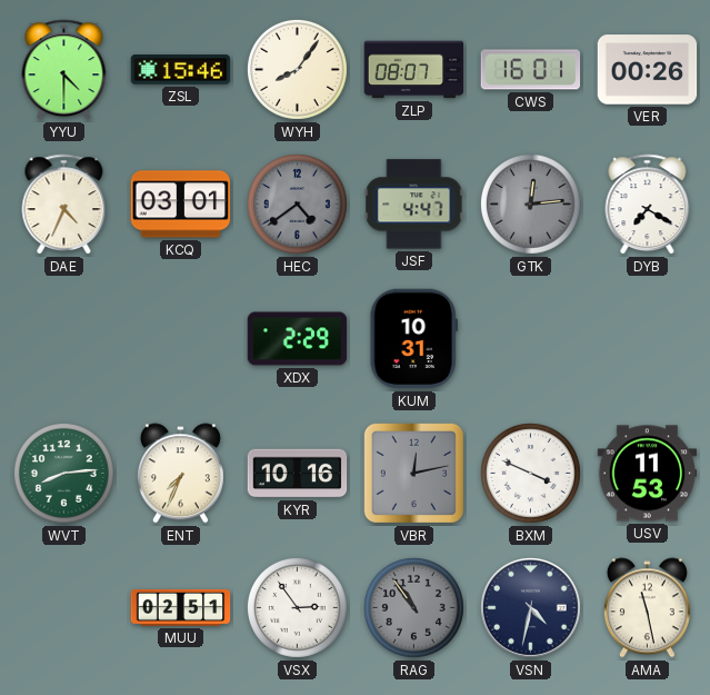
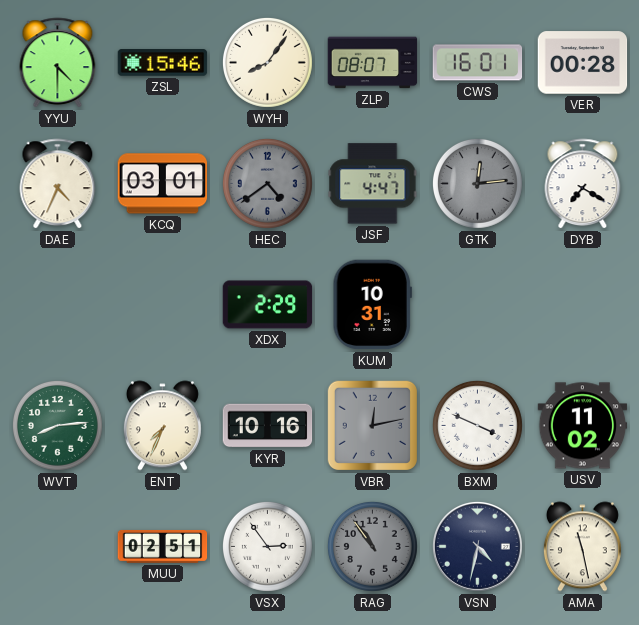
VER: 00:26 -> 00:28 (583, 63)
USV: 11:53 -> 11:02 (583, 426)
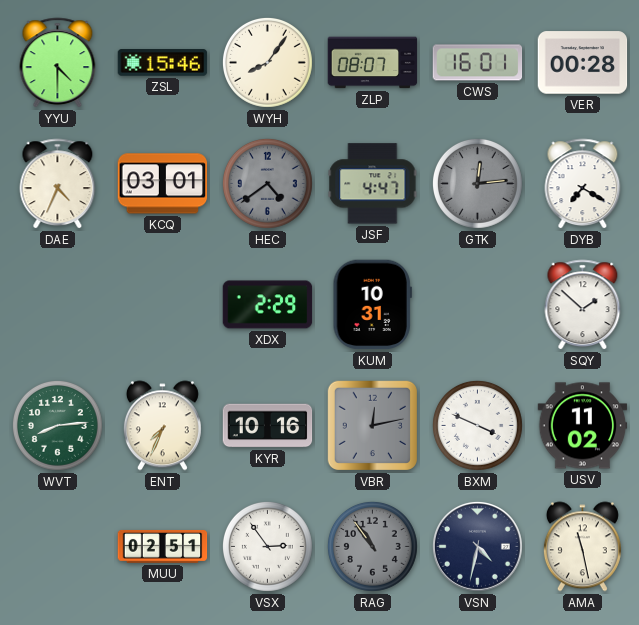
SQY: none -> 1:52 (583, 305)
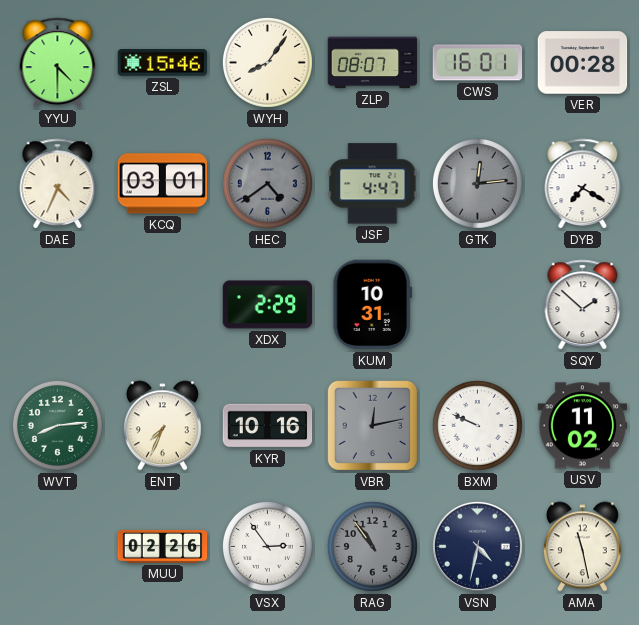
BXM: 3:49 -> 9:49 (477, 425)
MUU: 02:51 -> 02:26 (163, 547)
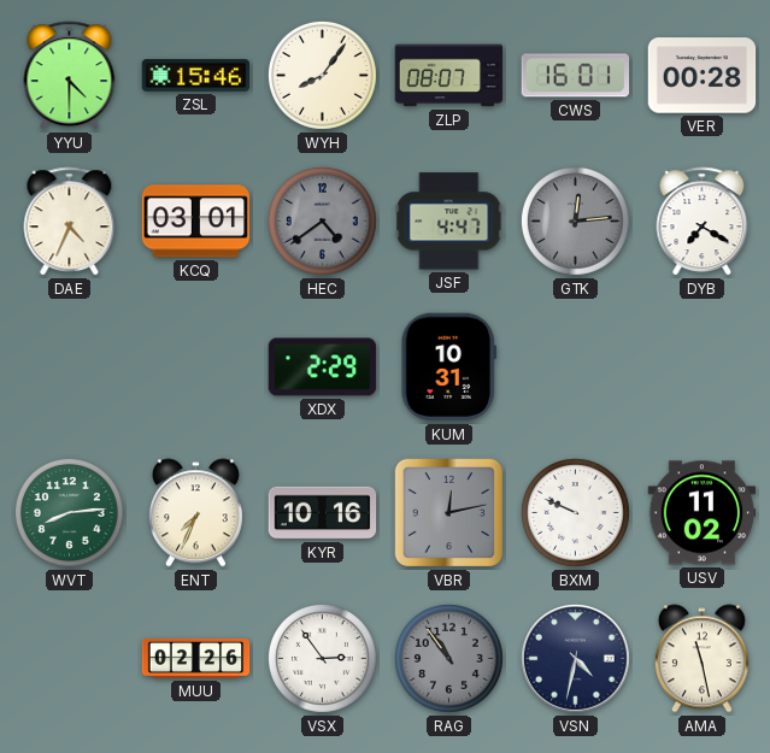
SQY: 1:52 -> none (583, 305)
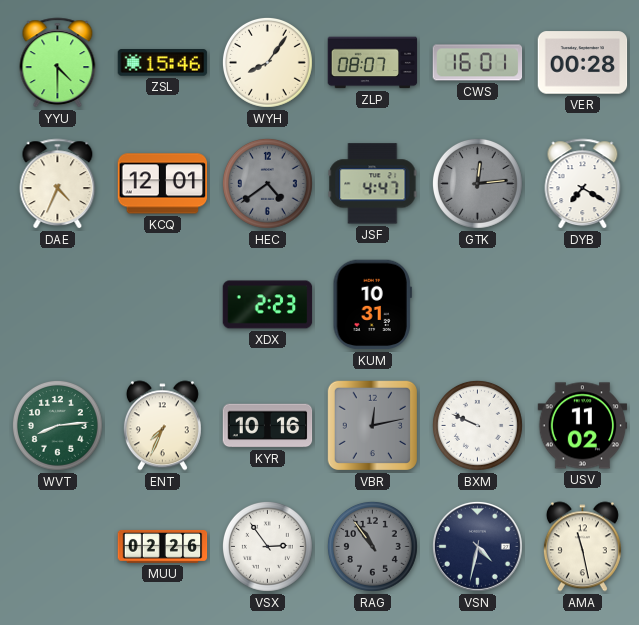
KCQ: 03:01 -> 12:01 (163, 184)
XDX: 2:29 -> 2:23 (268, 305)
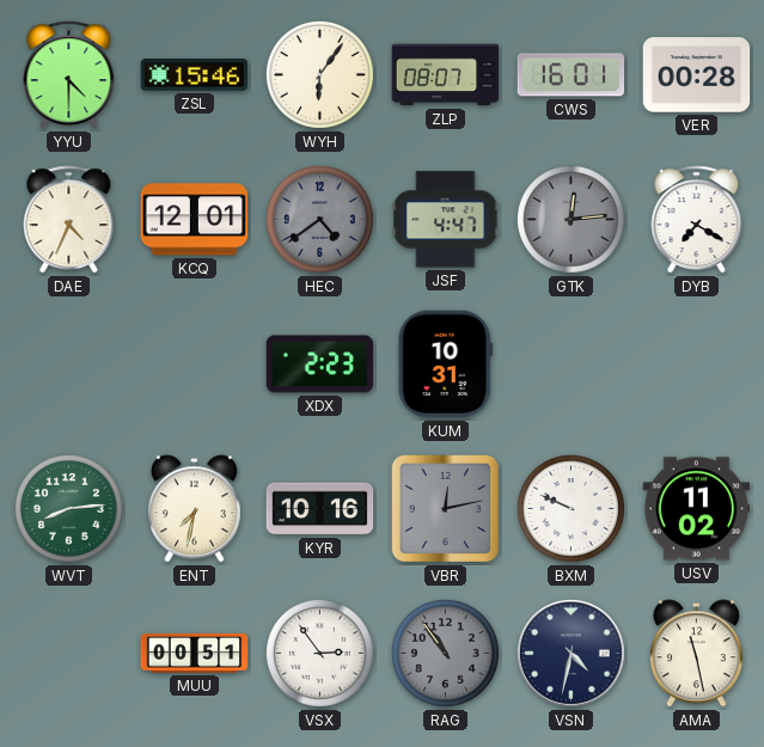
WYH: 8:06 -> 6:06 (319, 74)
ENT: 7:34 -> 7:32 (194, 509)
MUU: 02:26 -> 00:51 (195, 654)
